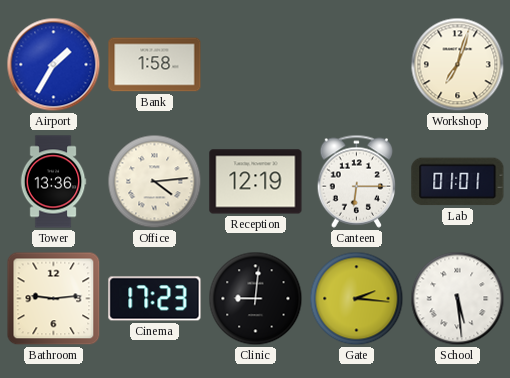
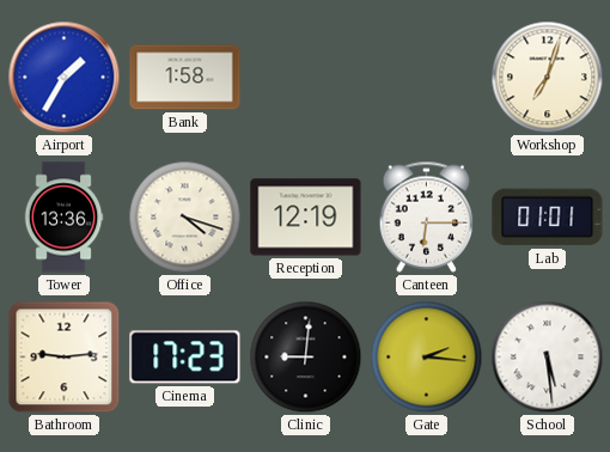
Office: 4:14 -> 4:18 (185, 218)
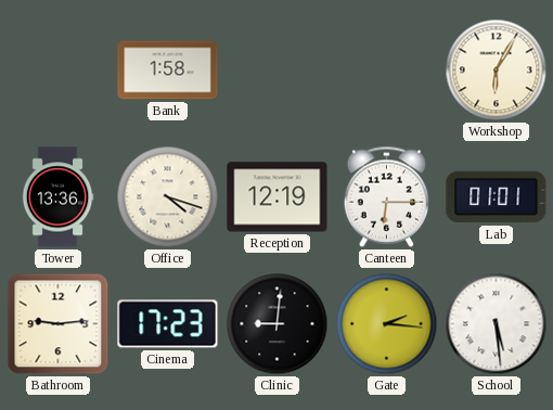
Airport: 1:35 -> none (65, 78)
Workshop: 7:03 -> 6:05 (497, 71)
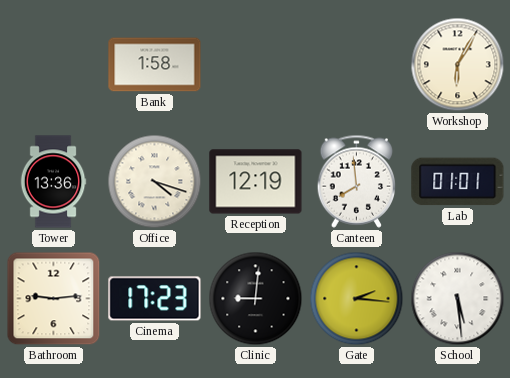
Canteen: 6:15 -> 7:59 (357, 181)
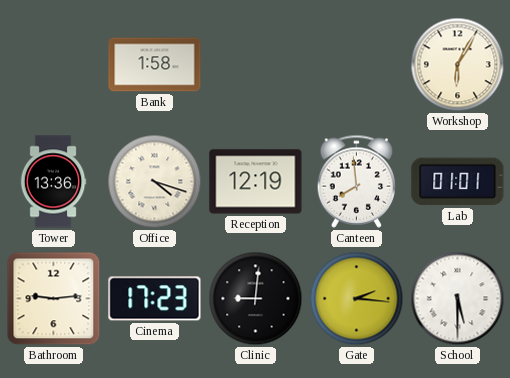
School: 5:29 -> 5:30 (458, 299)
